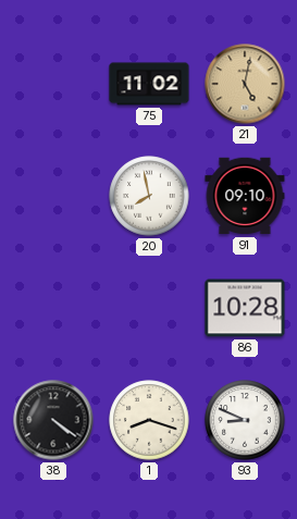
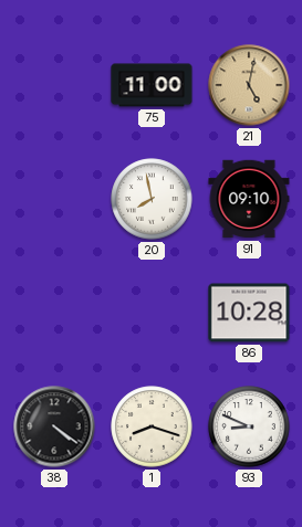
75: 11:02 -> 11:00 (152, 85)
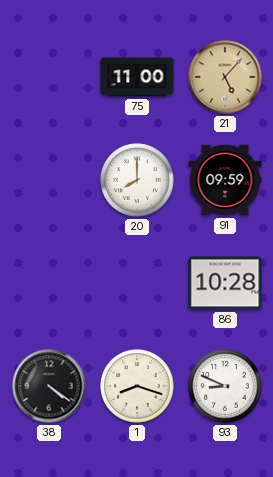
21: 5:02 -> 5:07 (225, 77)
20: 7:58 -> 8:00 (137, 180)
91: 09:10 -> 09:59 (225, 180)
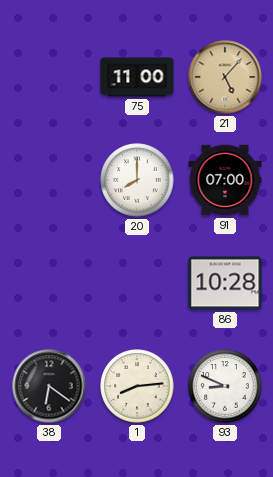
91: 09:59 -> 07:00 (225, 180)
38: 4:21 -> 6:21 (49, 386)
1: 8:18 -> 8:14 (137, 386)
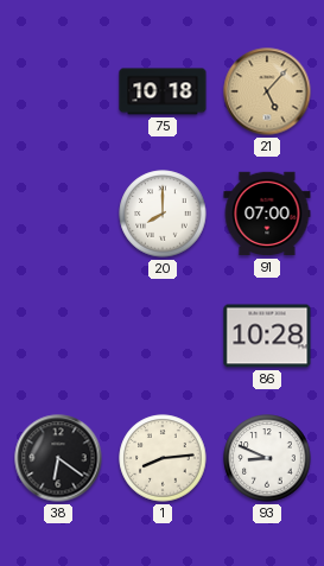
75: 11:00 -> 10:18 (163, 91)
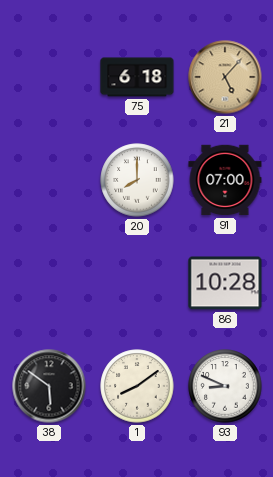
75: 10:18 -> 6:18 (137, 77)
38: 6:21 -> 5:51 (49, 386)
1: 8:14 -> 8:09 (137, 386)
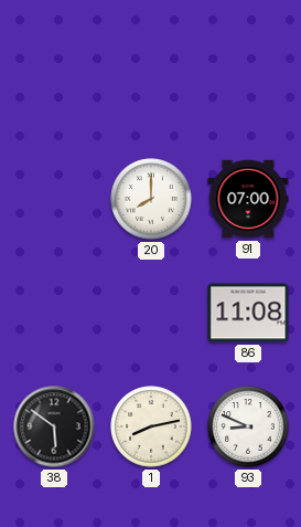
75: 6:18 -> none (137, 77)
21: 5:07 -> none (225, 77)
86: 10:28 -> 11:08 (248, 313)
1: 8:09 -> 8:13 (151, 426)
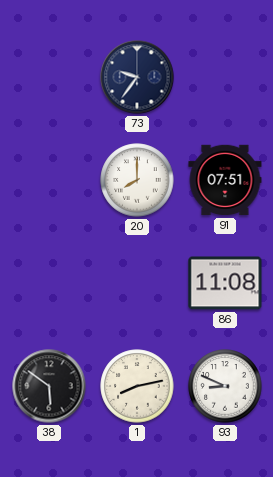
73: none -> 9:36 (137, 77)
91: 07:00 -> 07:51 (225, 180)
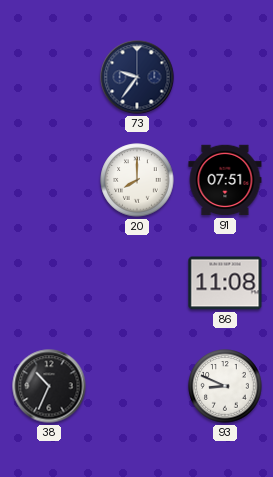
38: 5:51 -> 10:34 (49, 386)
1: 8:13 -> none (137, 386)
